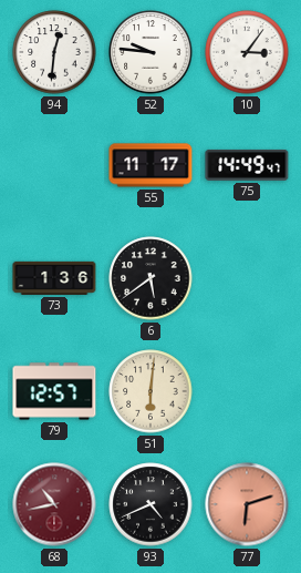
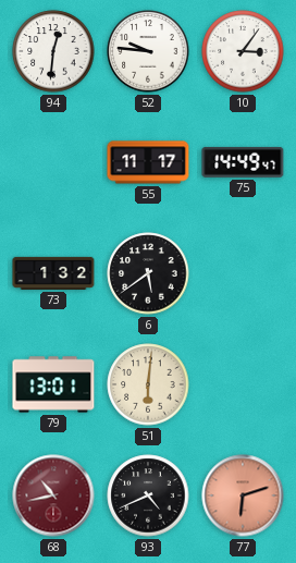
73: 1:36 -> 1:32 (53, 273)
79: 12:57 -> 13:01 (53, 384)
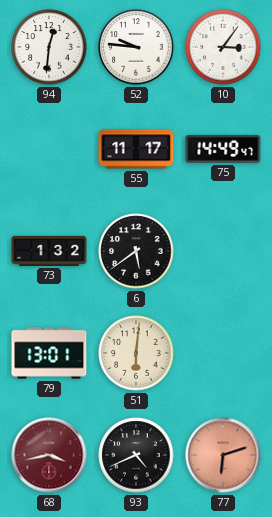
68: 10:43 -> 3:43 (49, 455)
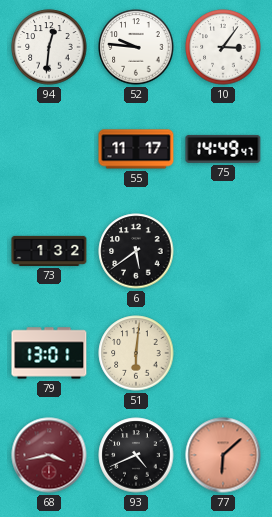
77: 6:12 -> 6:08 (223, 455)
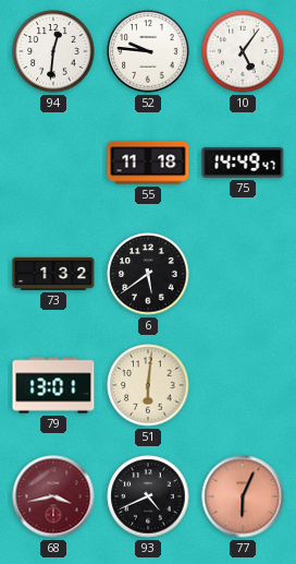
10: 3:06 -> 5:06 (243, 51)
55: 11:17 -> 11:18 (148, 163)
77: 6:08 -> 6:04 (243, 496)
